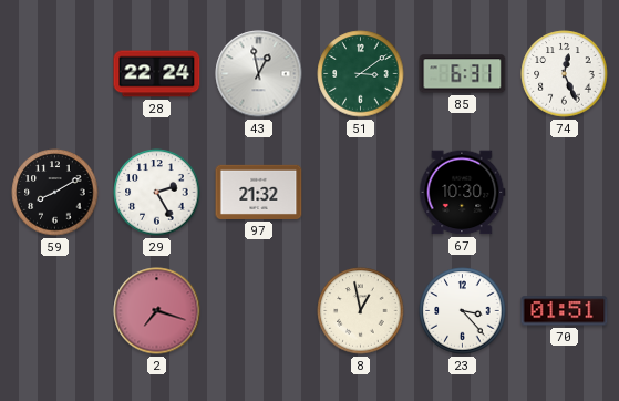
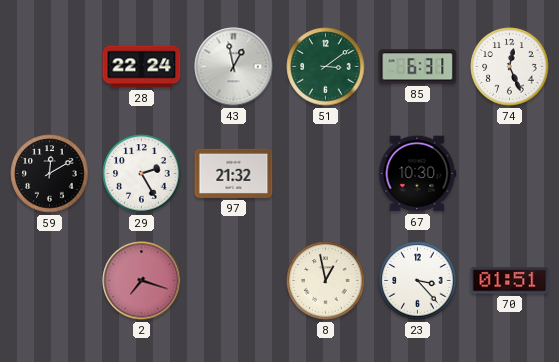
59: 8:10 -> 12:10 (50, 174)
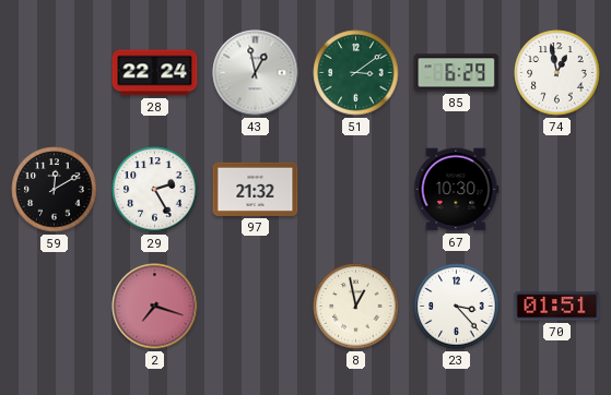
85: 6:31 -> 6:29 (457, 73)
74: 12:26 -> 12:58 (557, 73)
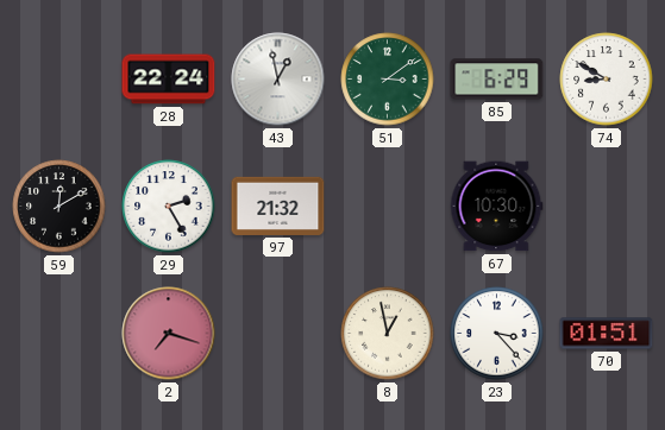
74: 12:58 -> 8:50 (607, 80)
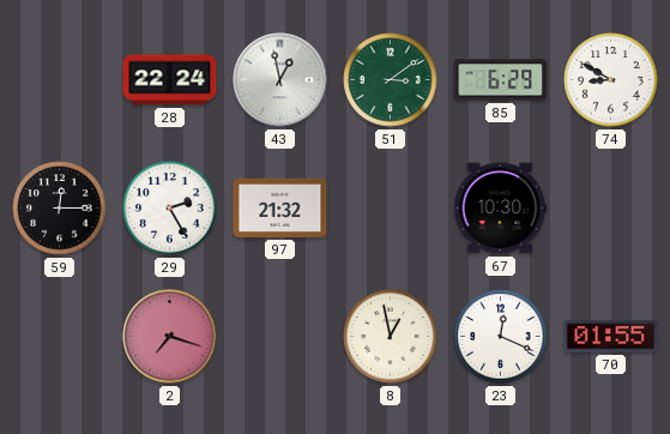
59: 12:10 -> 12:15 (60, 209)
23: 3:23 -> 12:19 (501, 337)
70: 01:51 -> 01:55 (611, 337)
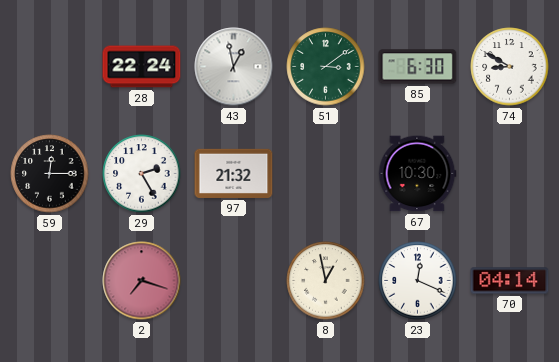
85: 6:29 -> 6:30 (418, 67)
70: 01:55 -> 04:14 (510, 281)
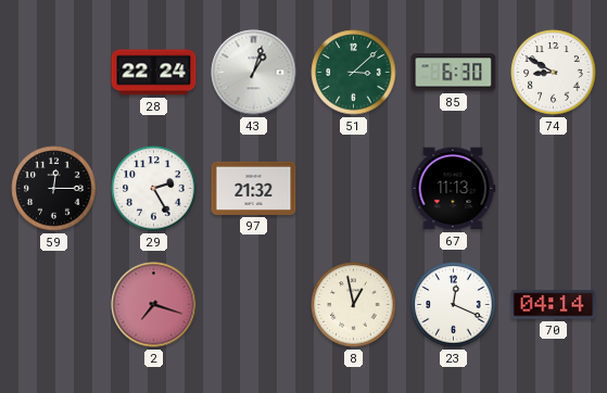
43: 12:58 -> 1:03 (254, 73)
51: 3:09 -> 3:08 (354, 73)
67: 10:30 -> 11:13 (454, 189)
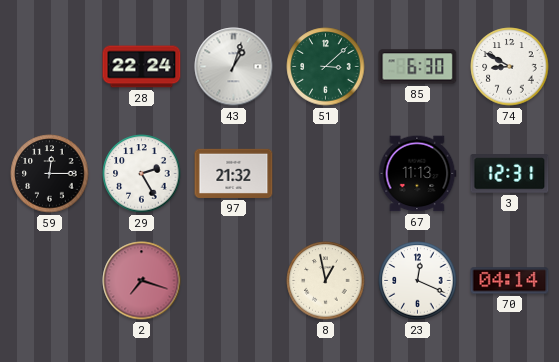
3: none -> 12:31 (510, 174)
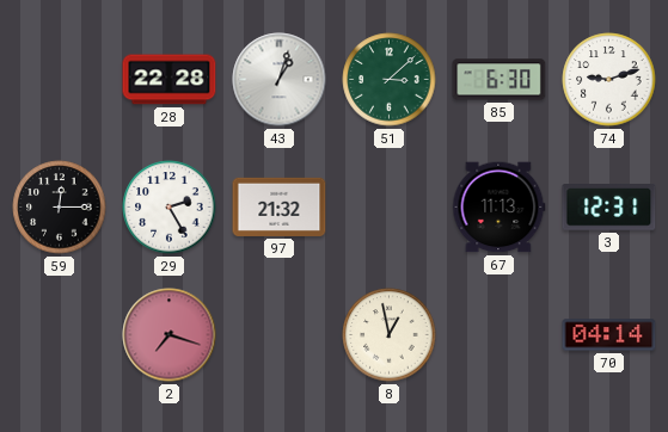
28: 22:24 -> 22:28 (170, 80)
74: 8:50 -> 9:12 (609, 80)
23: 12:19 -> none (418, 281)
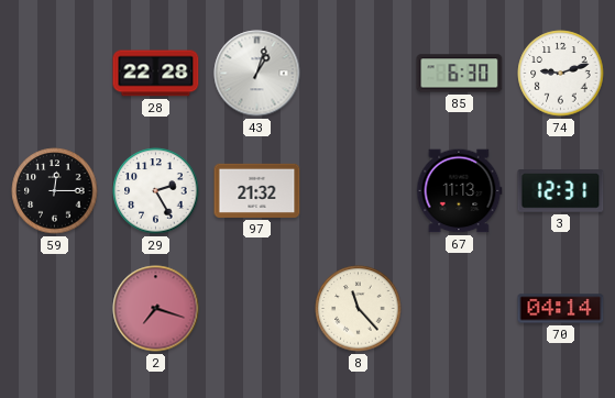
51: 3:08 -> none (390, 80)
8: 12:58 -> 11:23 (359, 309)
